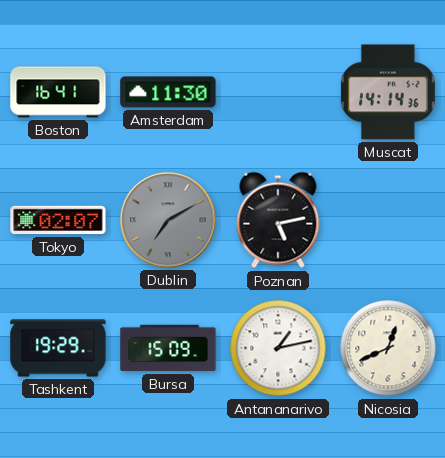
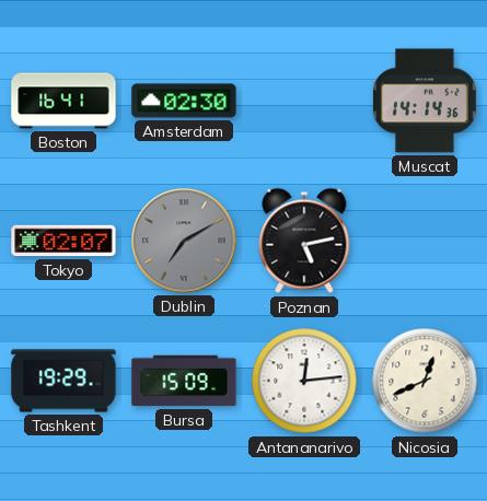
Amsterdam: 11:30 -> 02:30 (184, 101)
Antananarivo: 1:13 -> 12:14 (304, 381)
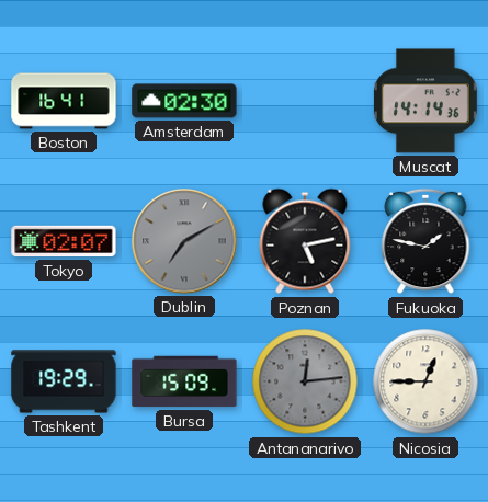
Fukuoka: none -> 1:47 (425, 241)
Antananarivo dial: white -> grey (305, 381)
Nicosia: 12:41 -> 12:45 (425, 381)
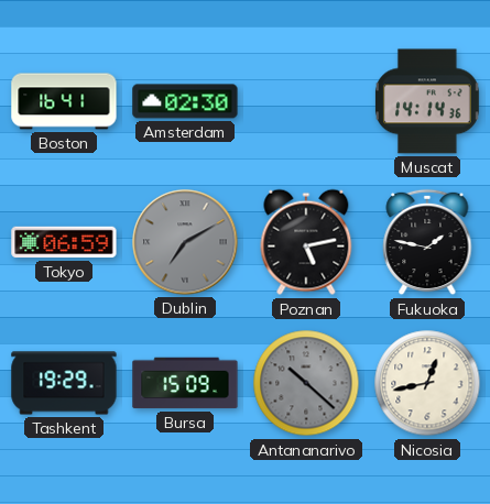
Tokyo: 02:07 -> 06:59 (64, 242)
Antananarivo: 12:14 -> 10:22 (306, 383)
Nicosia: 12:45 -> 12:43 (427, 383)
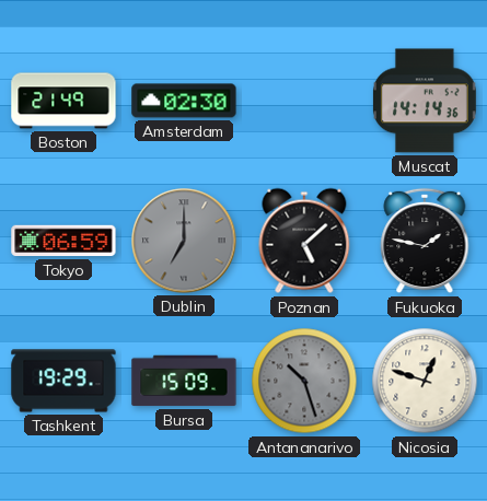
Boston: 16:41 -> 21:49 (63, 101)
Dublin: 7:10 -> 7:00 (184, 241)
Poznan: 5:13 -> 5:08 (304, 241)
Antananarivo: 10:22 -> 10:27 (304, 381)
Nicosia: 12:43 -> 12:48 (425, 381)
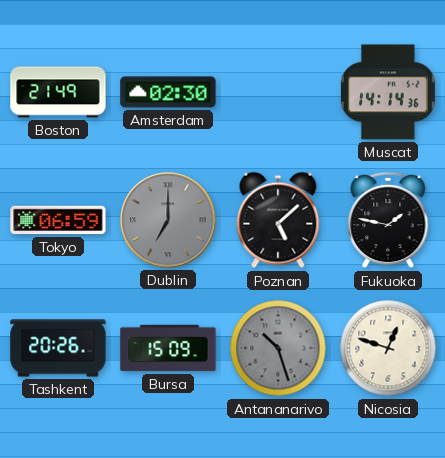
Tashkent: 19:29 -> 20:26 (58, 348)
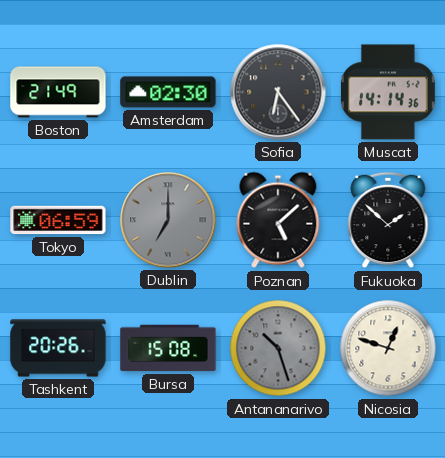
Sofia: none -> 6:24 (278, 92)
Fukuoka: 1:47 -> 1:52 (388, 220)
Bursa: 15:09 -> 15:08 (168, 348)
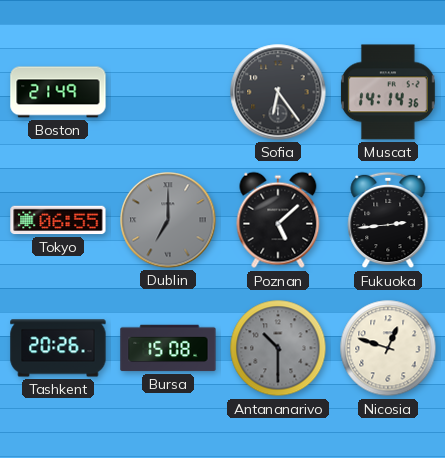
Amsterdam: 02:30 -> none (168, 92)
Tokyo: 06:59 -> 06:55 (58, 220)
Fukuoka: 1:52 -> 2:44 (388, 220)
Antananarivo: 10:27 -> 10:30 (278, 348)
